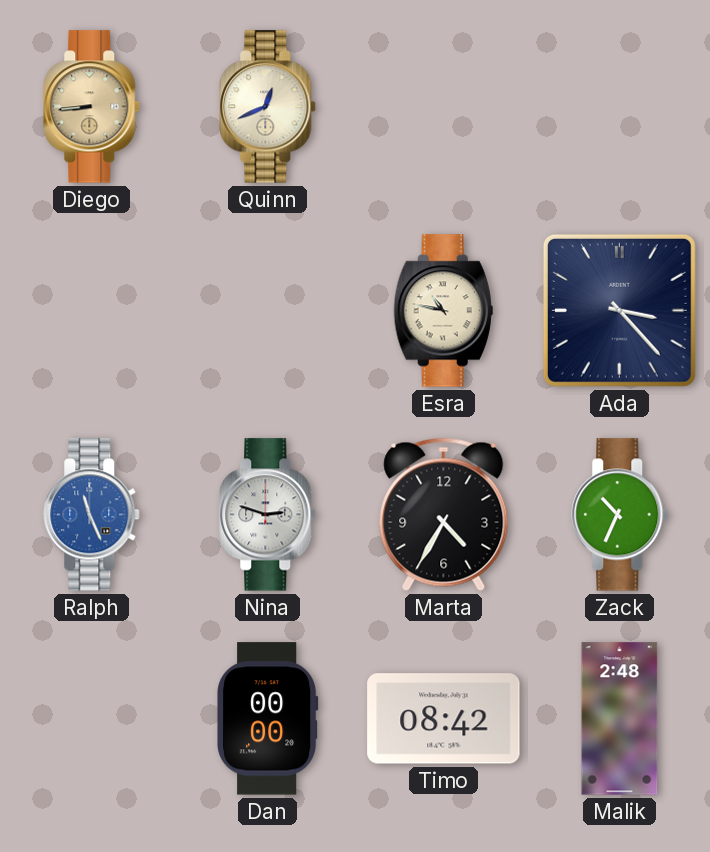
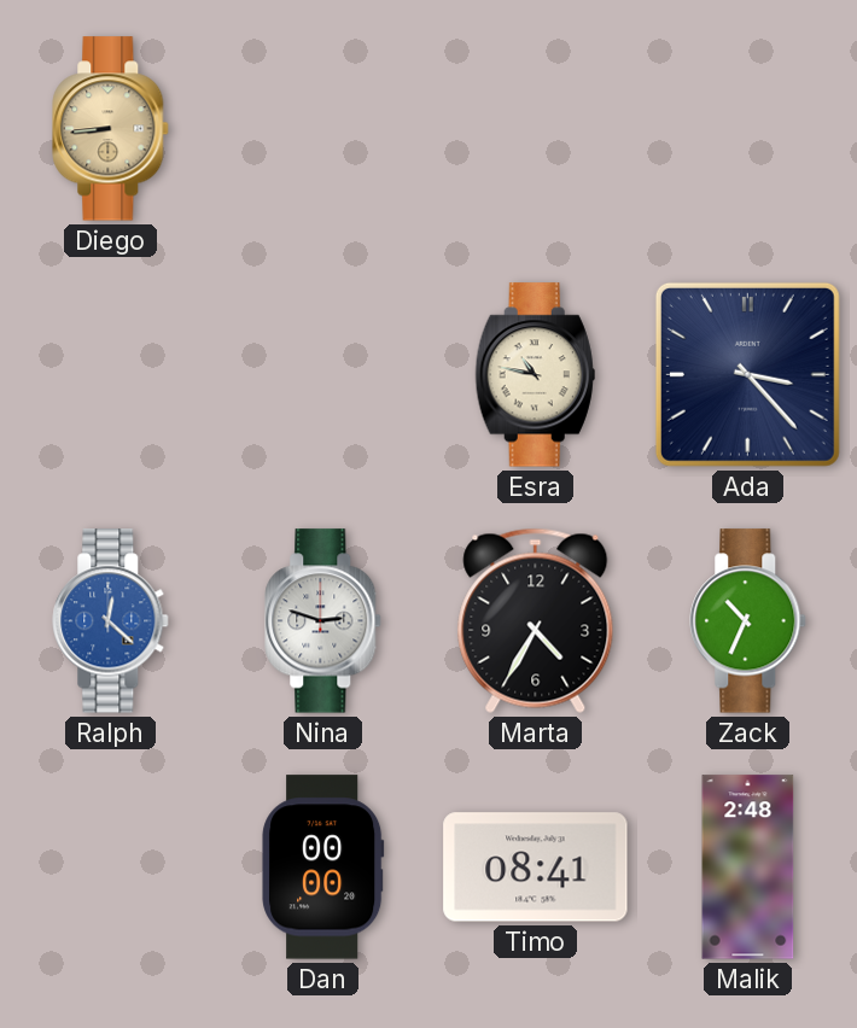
Quinn: 12:41 -> none (268, 107)
Ralph: 11:26 -> 12:22 (111, 621)
Timo: 08:42 -> 08:41 (536, 868)
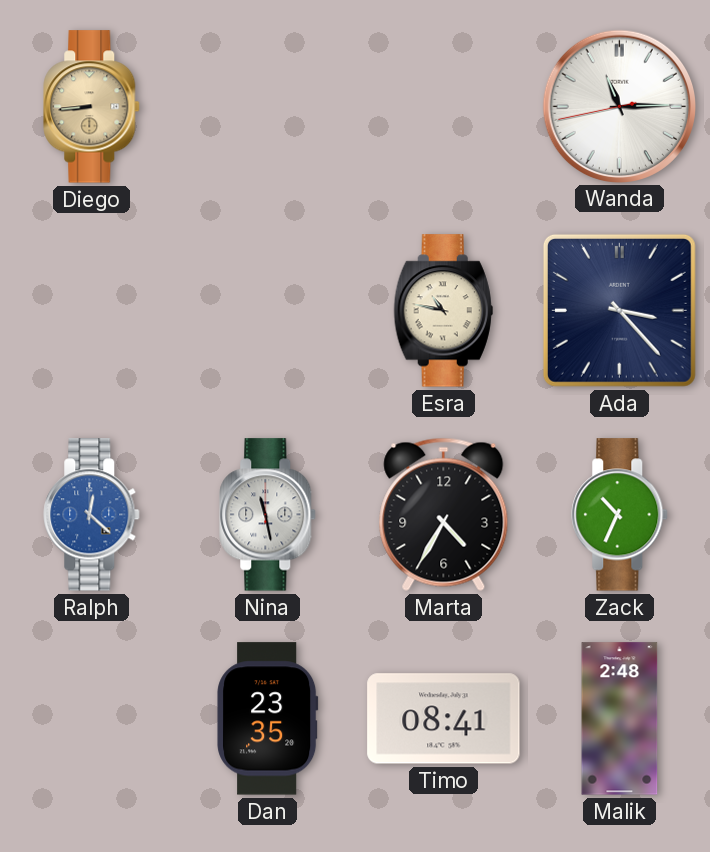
Wanda: none -> 11:14 (619, 106)
Nina: 2:48 -> 11:28 (268, 515)
Dan: 00:00 -> 23:35 (268, 719)
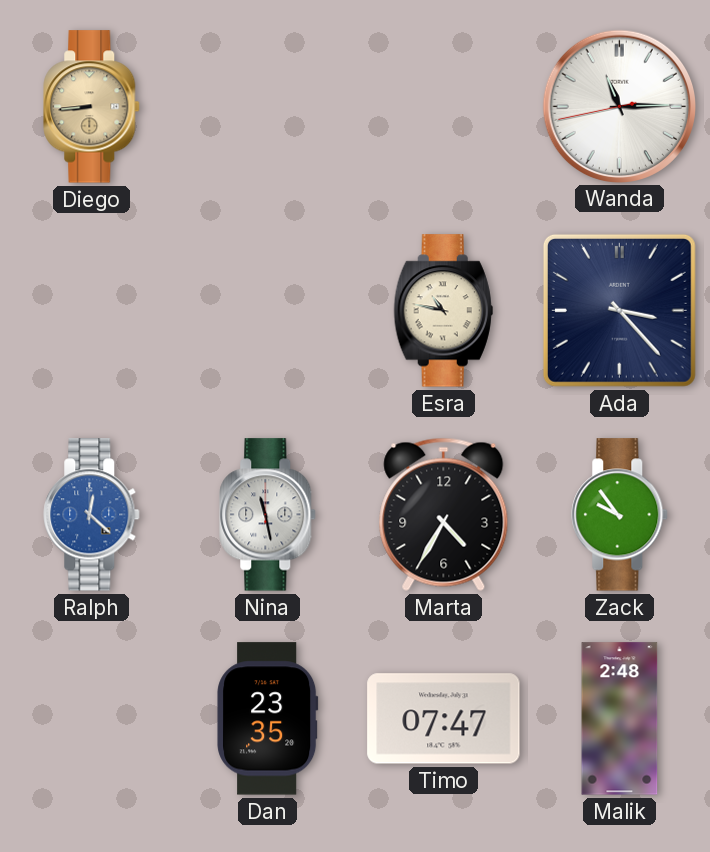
Zack: 10:34 -> 9:54 (620, 515)
Timo: 08:41 -> 07:47 (444, 719)
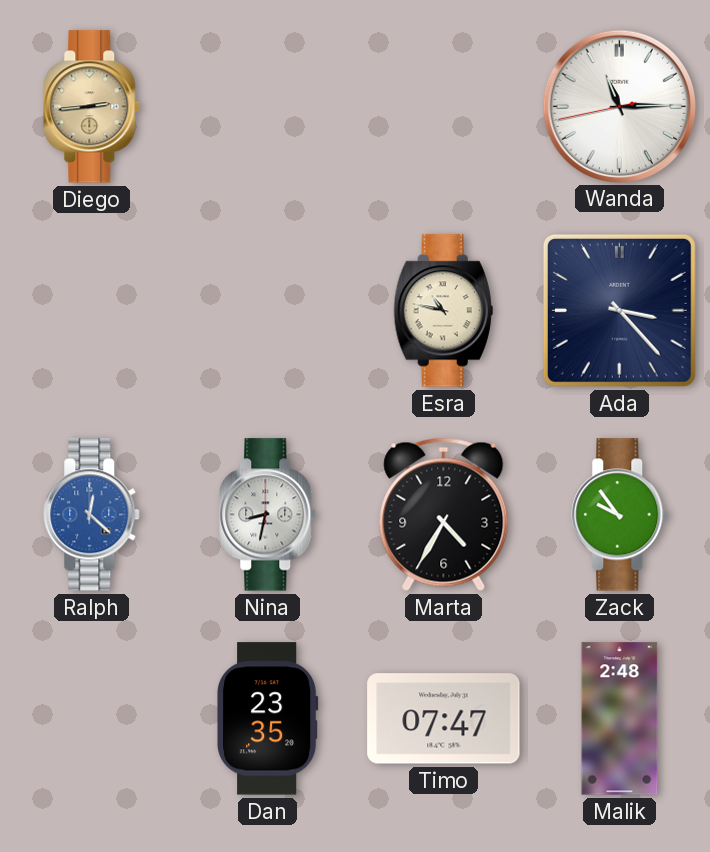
Diego: 8:44 -> 2:44 (92, 107)
Nina: 11:28 -> 8:32 (268, 515)
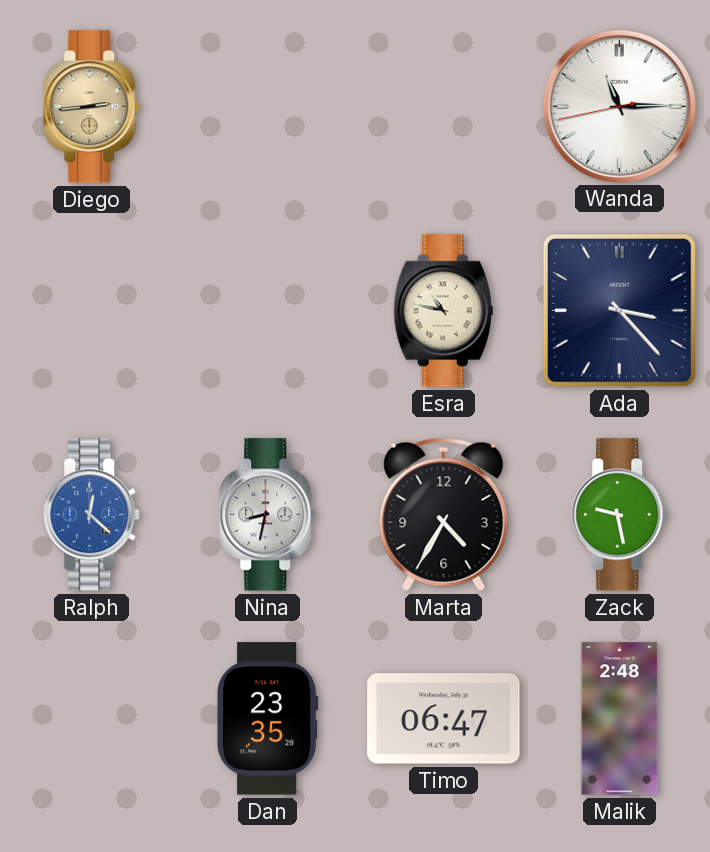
Zack: 9:54 -> 9:28 (620, 515)
Timo: 07:47 -> 06:47 (444, 719)
